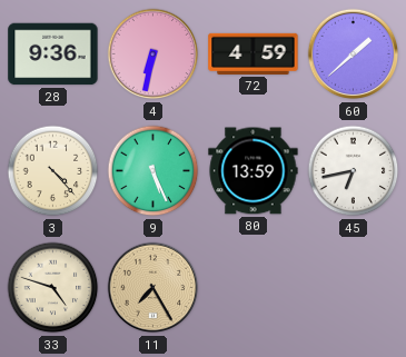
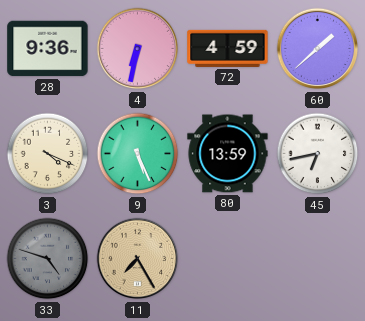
3: 4:23 -> 4:19 (48, 154)
33 dial: cream -> grey (48, 259)
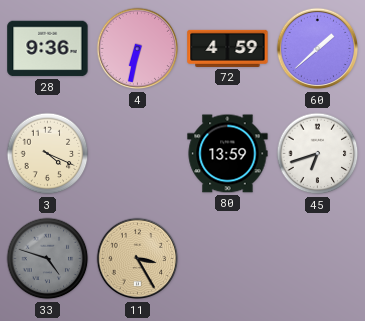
9: 5:26 -> none (138, 154)
45: 6:43 -> 6:42 (318, 154)
11: 7:25 -> 3:25 (138, 259)
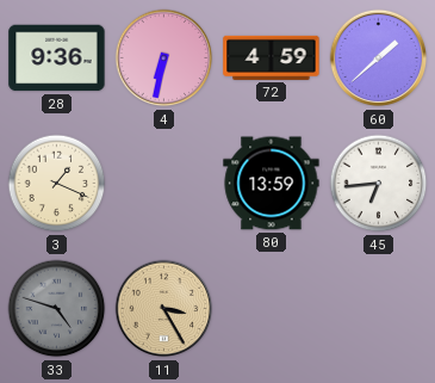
3: 4:19 -> 1:19 (57, 184)
45: 6:42 -> 6:44 (379, 184)
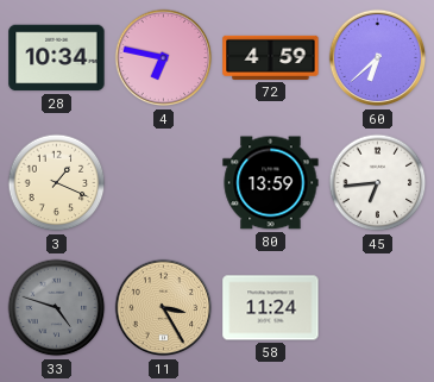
28: 9:36 -> 10:34 (57, 58)
4: 6:32 -> 6:47 (164, 58)
60: 1:38 -> 6:38 (378, 58)
58: none -> 11:24 (271, 308)
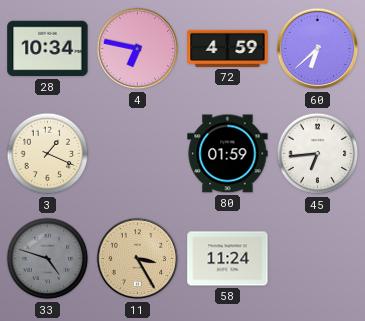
80: 13:59 -> 01:59 (228, 154)
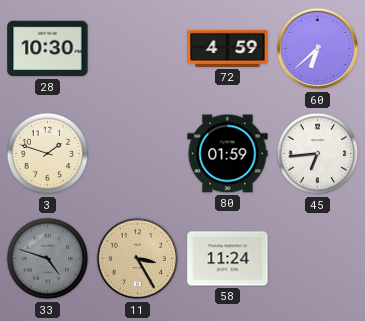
28: 10:34 -> 10:30 (48, 49)
4: 6:47 -> none (138, 49)
3: 1:19 -> 1:48 (48, 154)
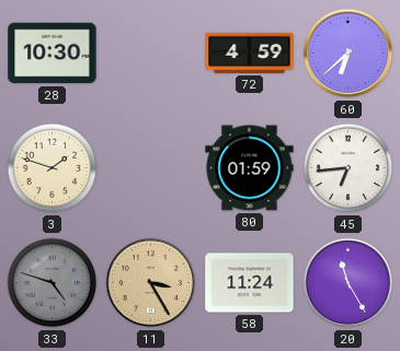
20: none -> 11:25 (348, 283)
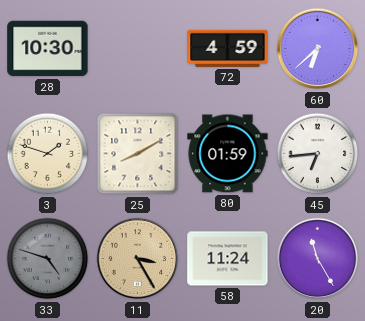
25: none -> 8:10 (138, 154)
